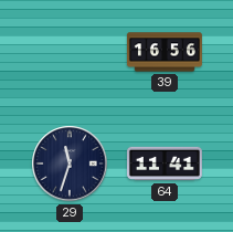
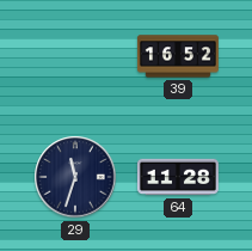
39: 16:56 -> 16:52 (178, 56)
64: 11:41 -> 11:28 (178, 177)
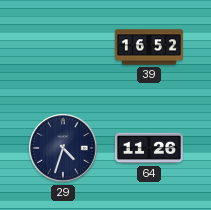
29: 11:33 -> 4:33 (63, 148)
64: 11:28 -> 11:26 (149, 148)
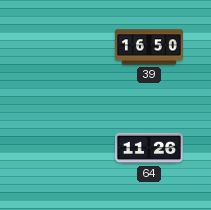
39: 16:52 -> 16:50 (149, 47)
29: 4:33 -> none (63, 148)
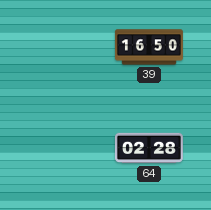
64: 11:26 -> 02:28 (149, 148)
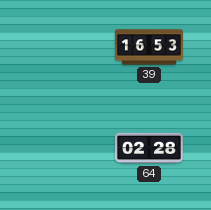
39: 16:50 -> 16:53 (149, 47)
